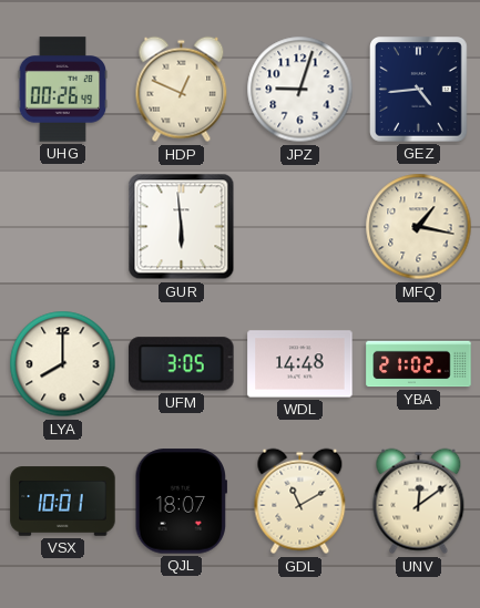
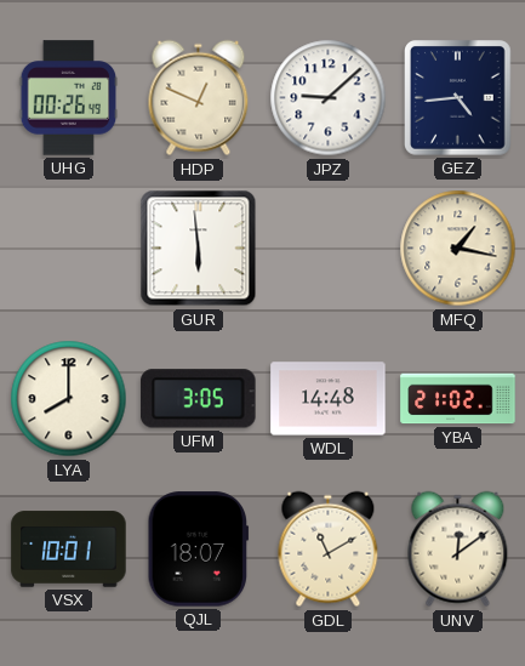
JPZ: 9:03 -> 9:08 (329, 98)
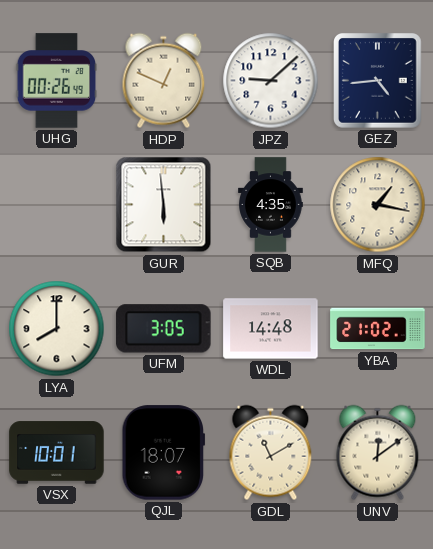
SQB: none -> 4:35 (271, 205)
